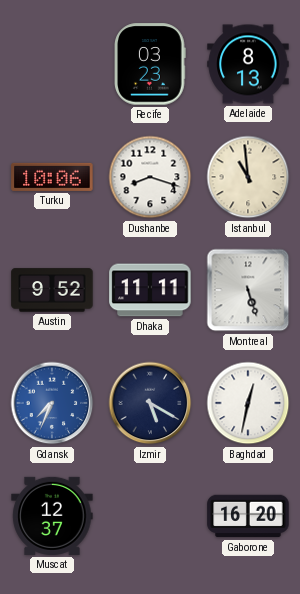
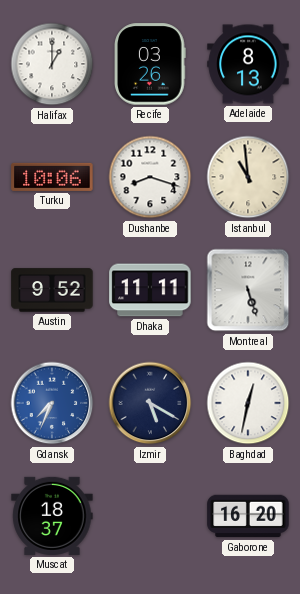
Halifax: none -> 1:00 (52, 64)
Recife: 03:23 -> 03:26 (150, 64)
Muscat: 12:37 -> 18:37 (52, 516)
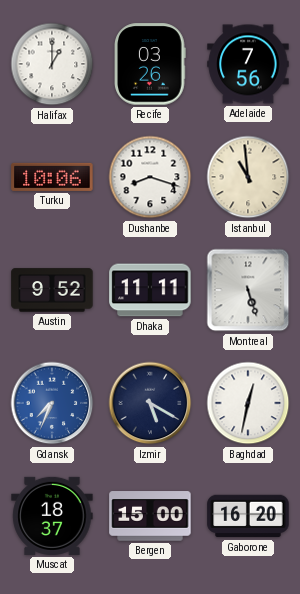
Adelaide: 8:13 -> 7:56 (248, 64)
Bergen: none -> 15:00 (150, 516)
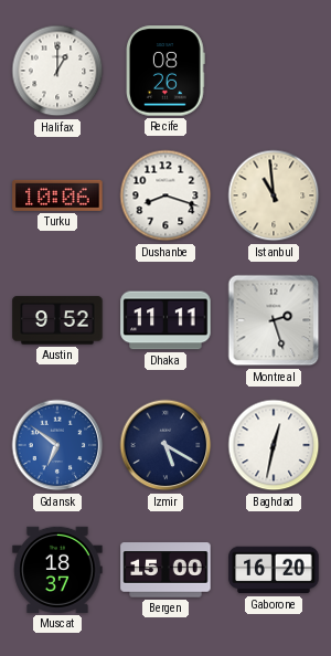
Recife: 03:26 -> 08:26 (165, 71)
Adelaide: 7:56 -> none (248, 64)
Montreal: 5:27 -> 2:27 (274, 320)
Gdansk: 7:34 -> 6:51 (57, 445)
